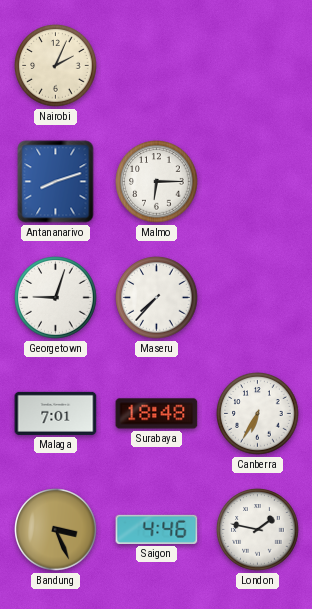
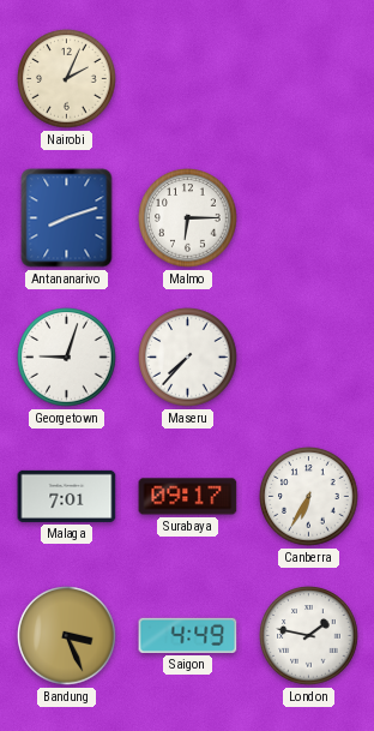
Surabaya: 18:48 -> 09:17 (188, 497)
Saigon: 4:46 -> 4:49 (188, 635)
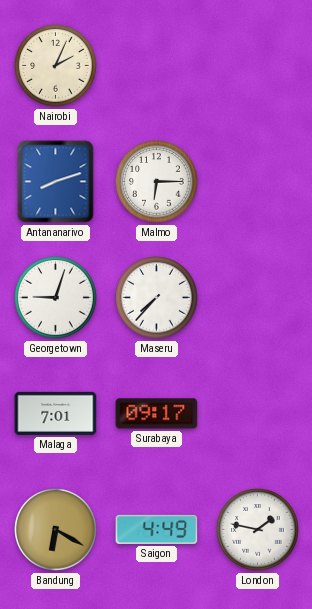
Canberra: 6:35 -> none (309, 497)
Bandung: 3:26 -> 6:20 (56, 530)
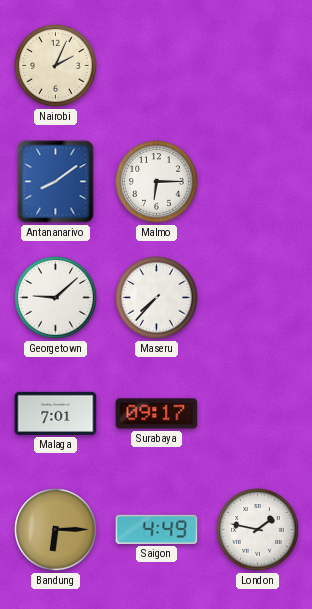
Antananarivo: 8:12 -> 8:09 (56, 182)
Georgetown: 9:03 -> 9:08 (56, 298)
Bandung: 6:20 -> 6:15 (56, 530)
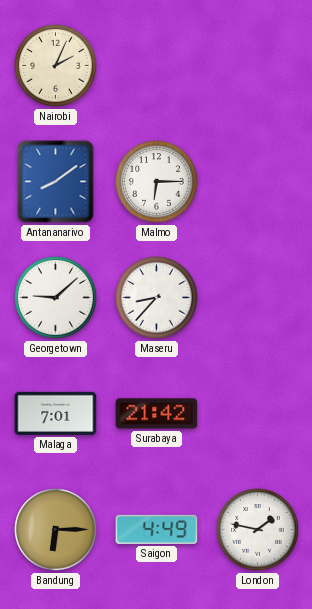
Maseru: 7:37 -> 8:37 (157, 298)
Surabaya: 09:17 -> 21:42 (157, 414)
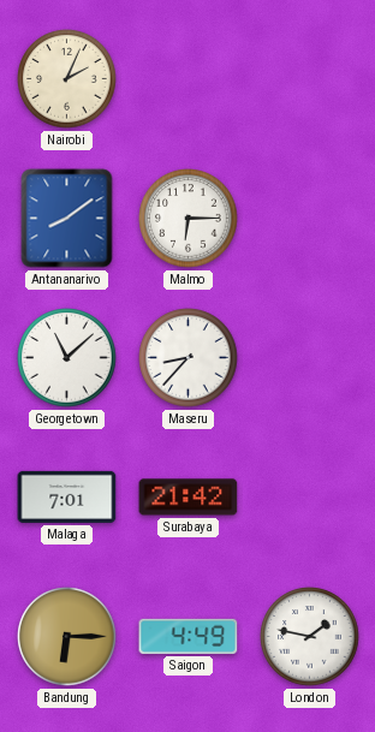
Georgetown: 9:08 -> 11:08 (67, 358)
